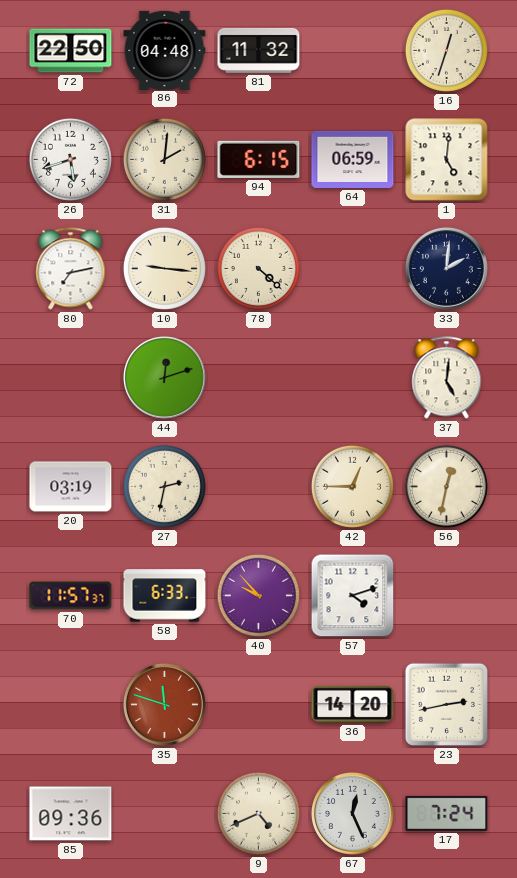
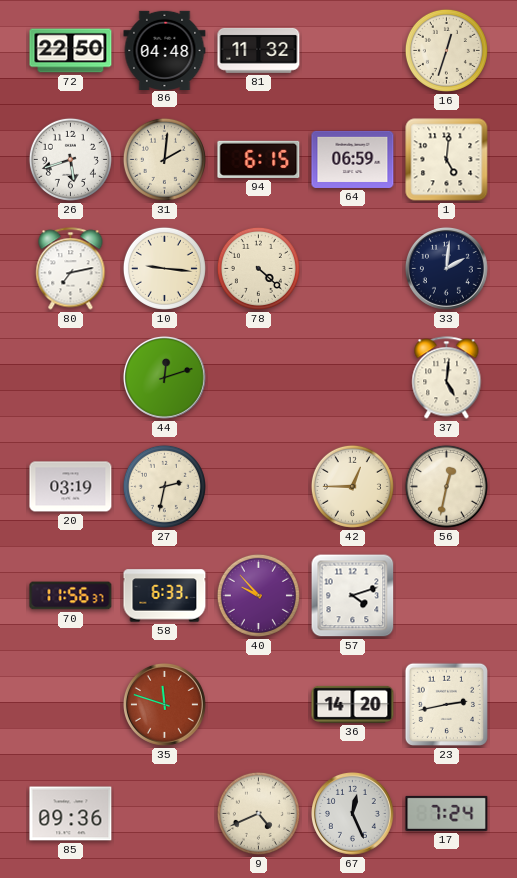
70: 11:57 -> 11:56 (71, 596)
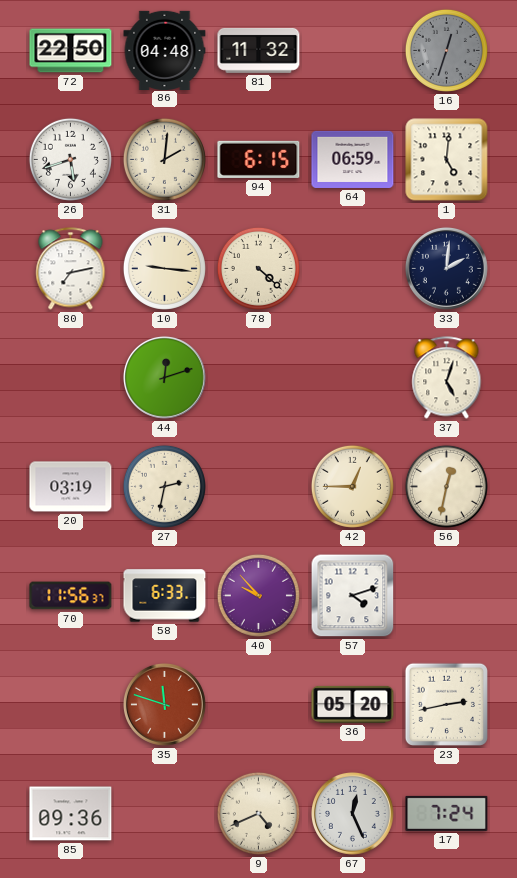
16 dial: cream -> grey (446, 50)
37: 5:01 -> 5:03 (447, 378)
36: 14:20 -> 05:20 (353, 704)
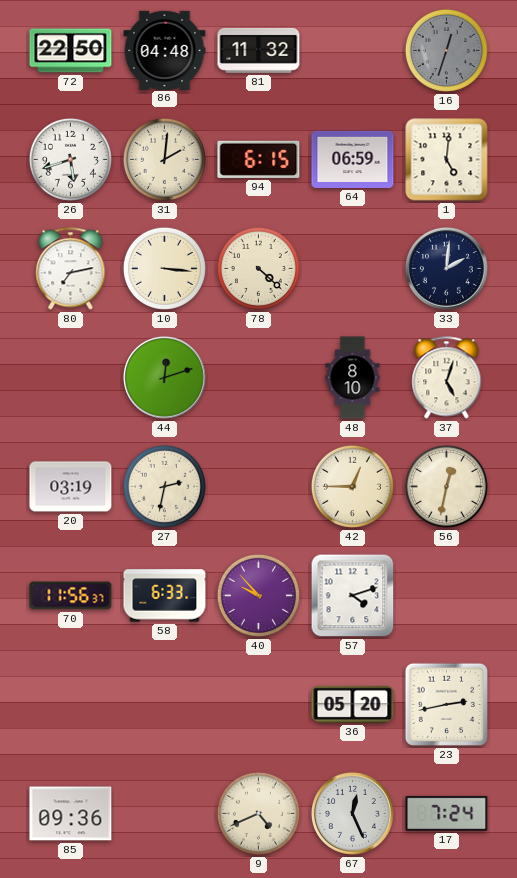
10: 9:16 -> 3:16 (164, 268)
48: none -> 8:10 (353, 378)
35: 11:48 -> none (164, 704)
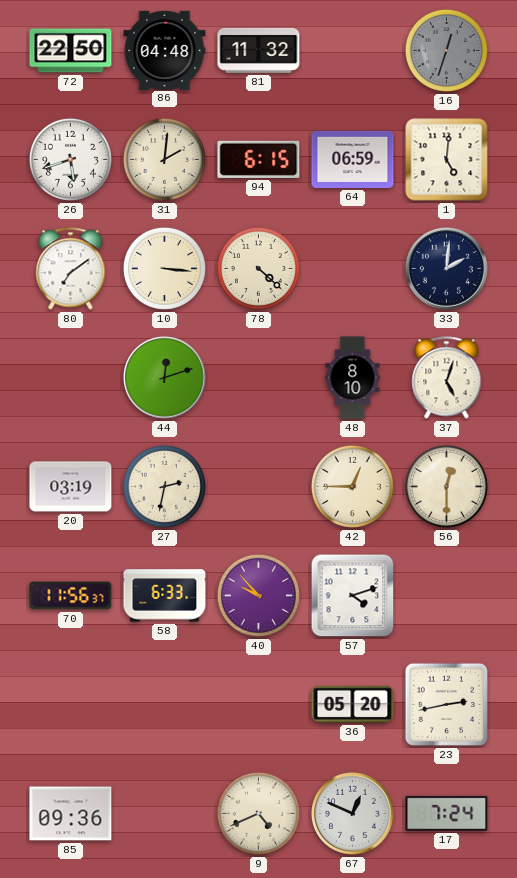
80: 7:13 -> 7:09 (71, 269)
56: 12:32 -> 12:30 (446, 486)
67: 12:26 -> 12:49 (352, 813)
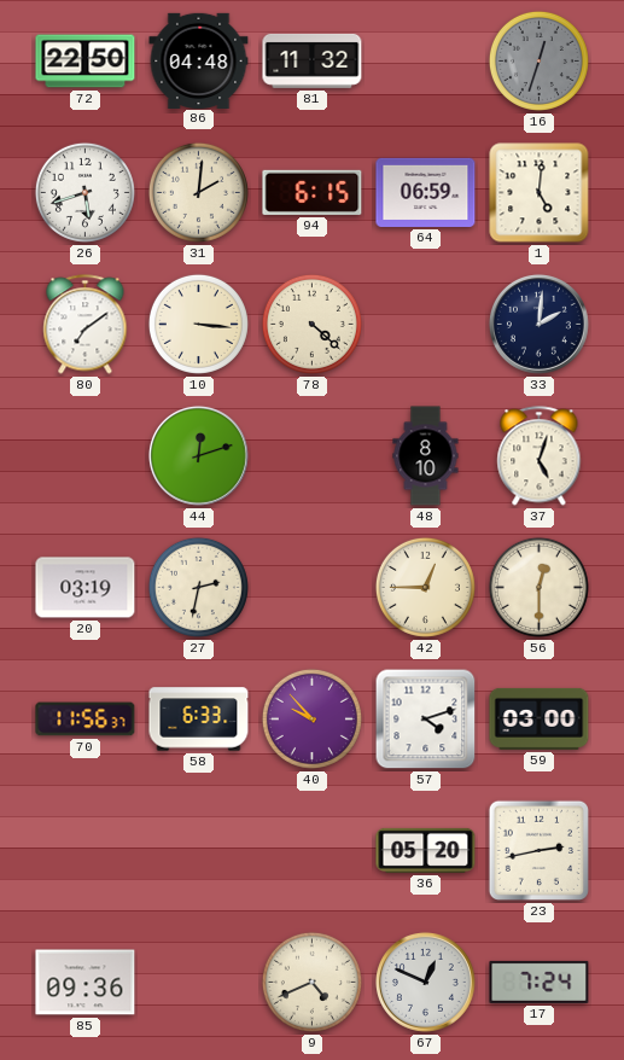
59: none -> 03:00 (540, 718)
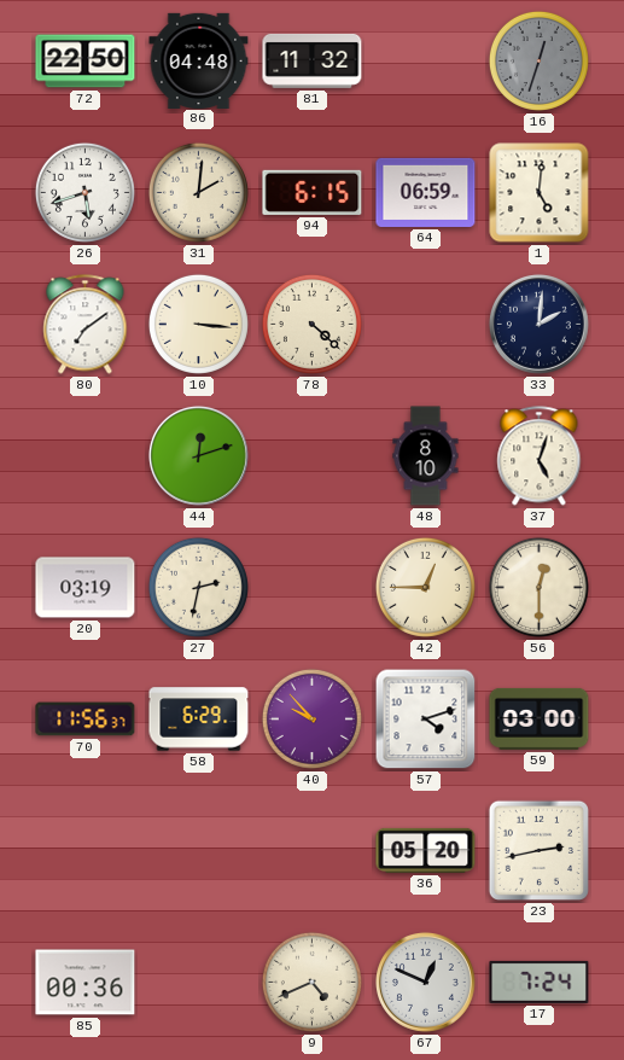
58: 6:33 -> 6:29 (199, 720)
85: 09:36 -> 00:36 (86, 983)
